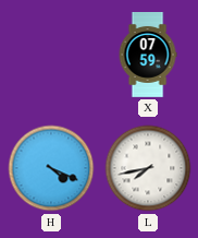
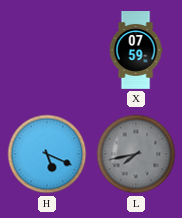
H: 4:19 -> 5:19 (47, 154)
L dial: white -> grey (136, 154)
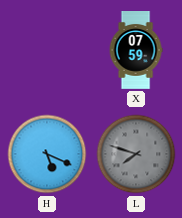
L: 7:43 -> 7:48 (136, 154)
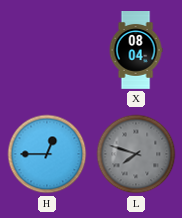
X: 07:59 -> 08:04 (136, 51)
H: 5:19 -> 12:45 (47, 154)
